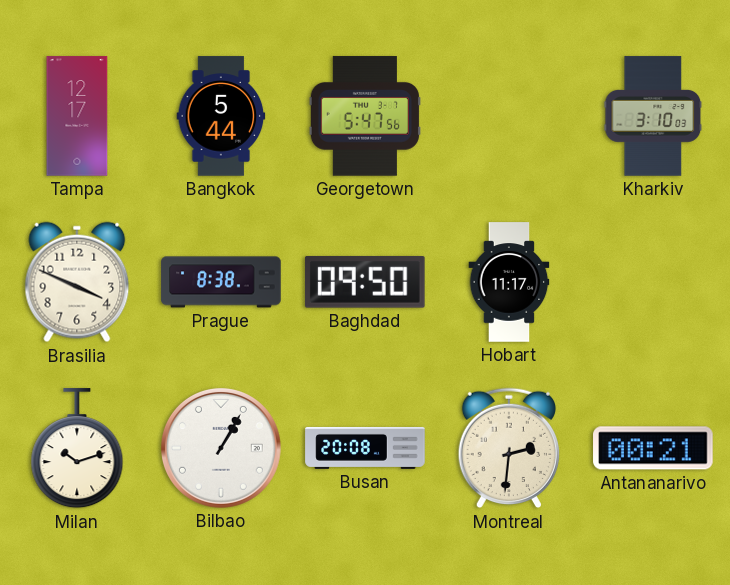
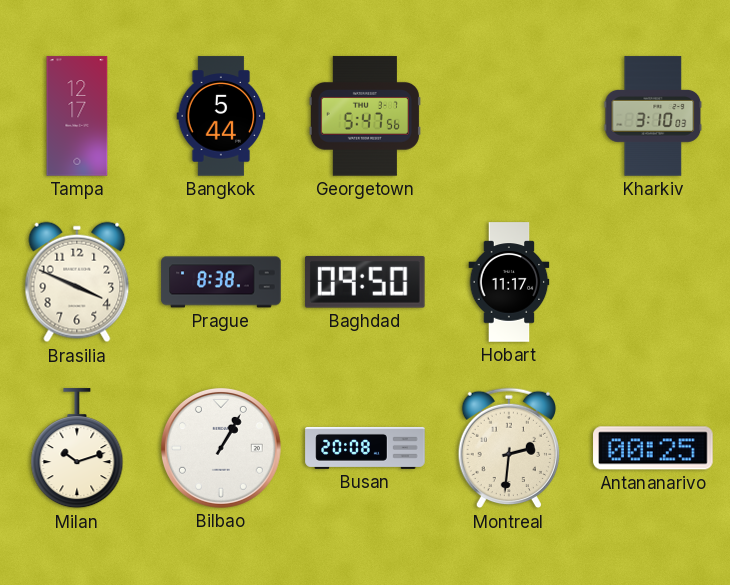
Antananarivo: 00:21 -> 00:25 (653, 448)
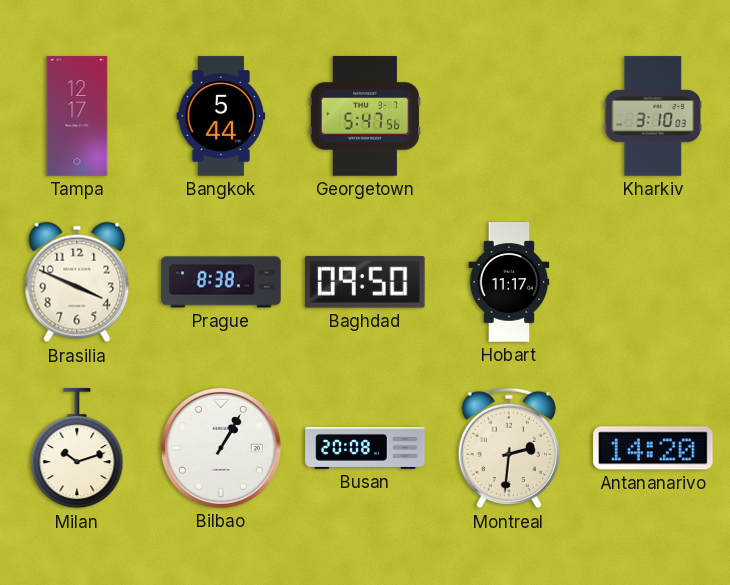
Antananarivo: 00:25 -> 14:20 (653, 448)
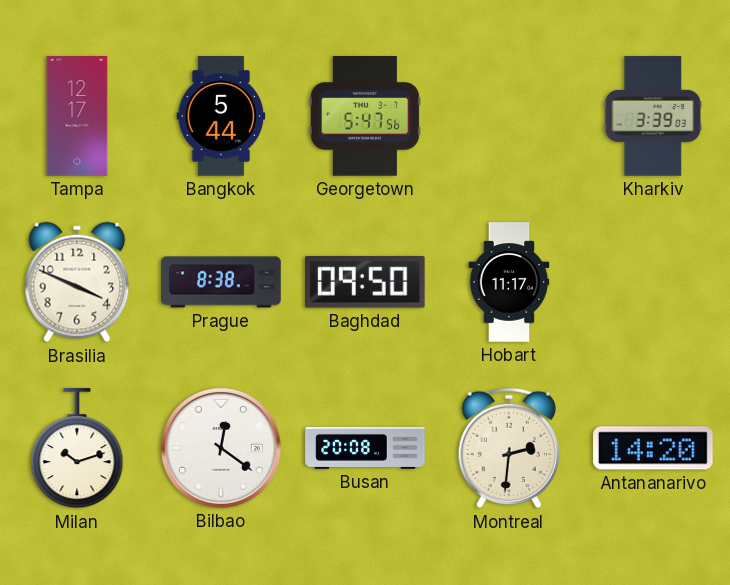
Kharkiv: 3:10 -> 3:39 (653, 116)
Bilbao: 1:05 -> 12:21 (221, 448)
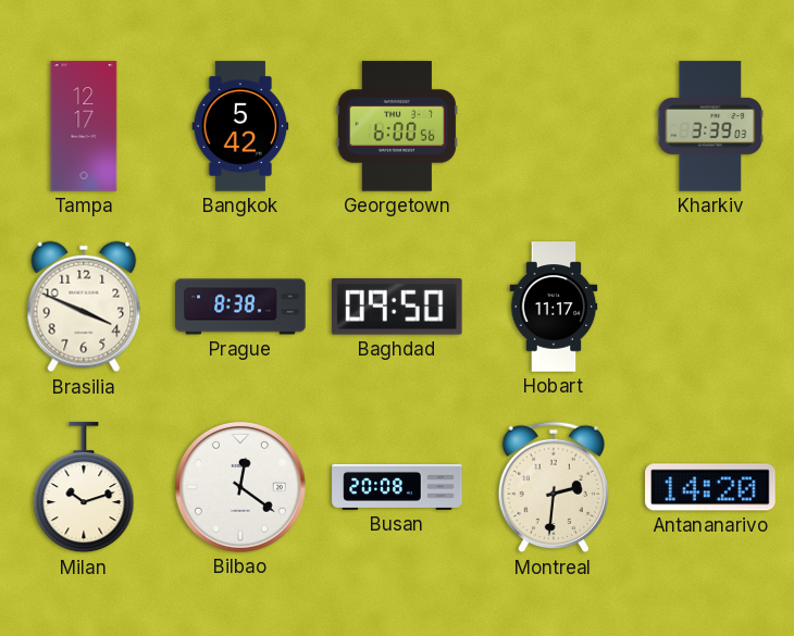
Bangkok: 5:44 -> 5:42 (240, 126)
Georgetown: 5:47 -> 6:00 (396, 126)
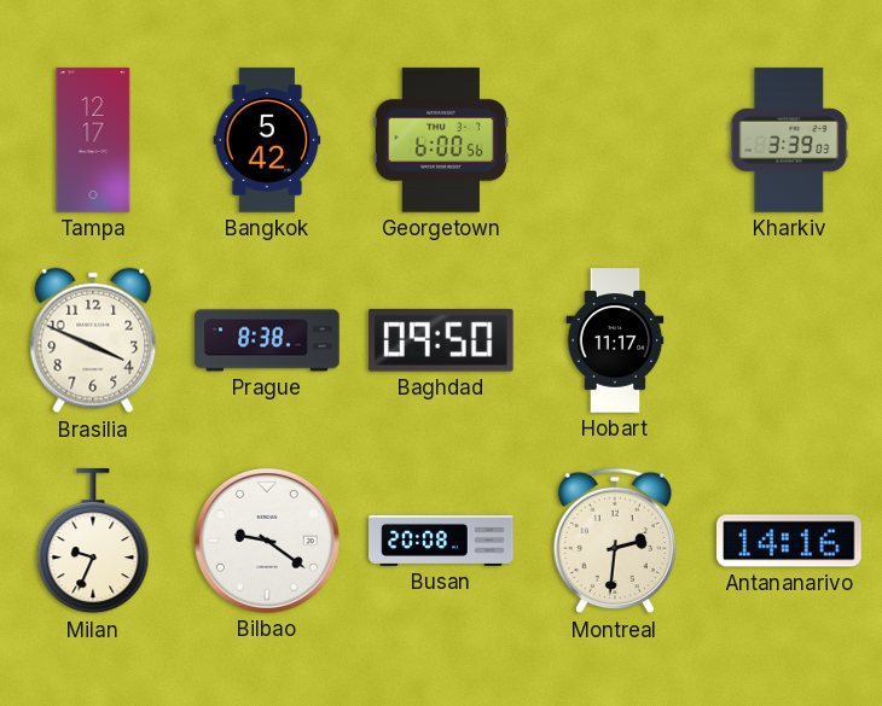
Milan: 10:12 -> 9:34 (93, 542)
Bilbao: 12:21 -> 9:21 (267, 541)
Antananarivo: 14:20 -> 14:16 (789, 541)
